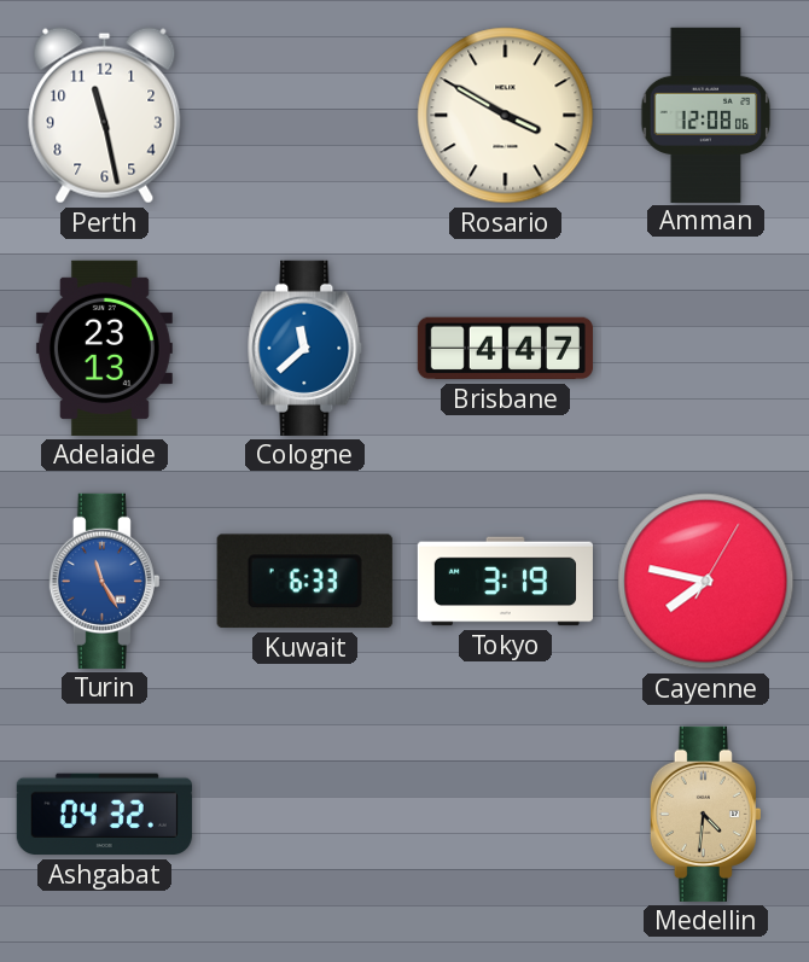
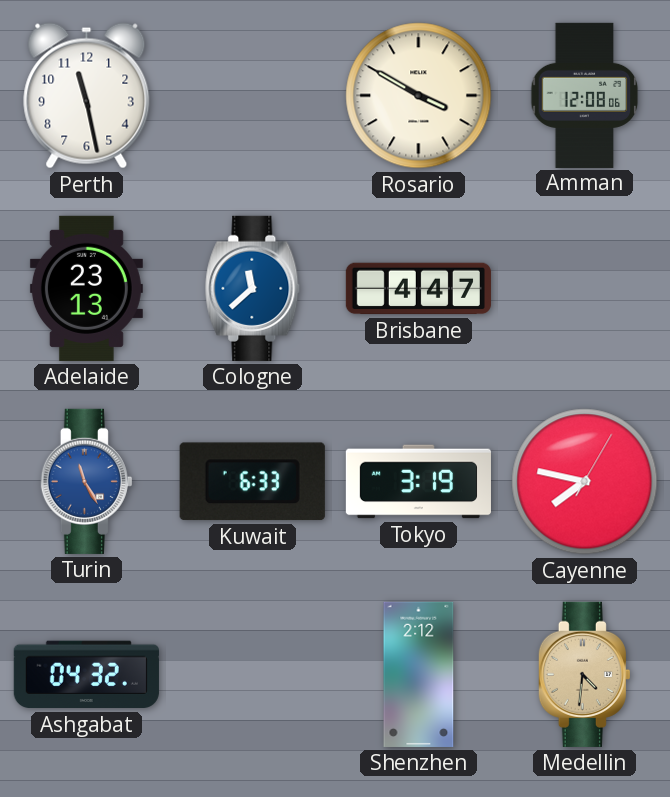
Shenzhen: none -> 2:12 (419, 674)
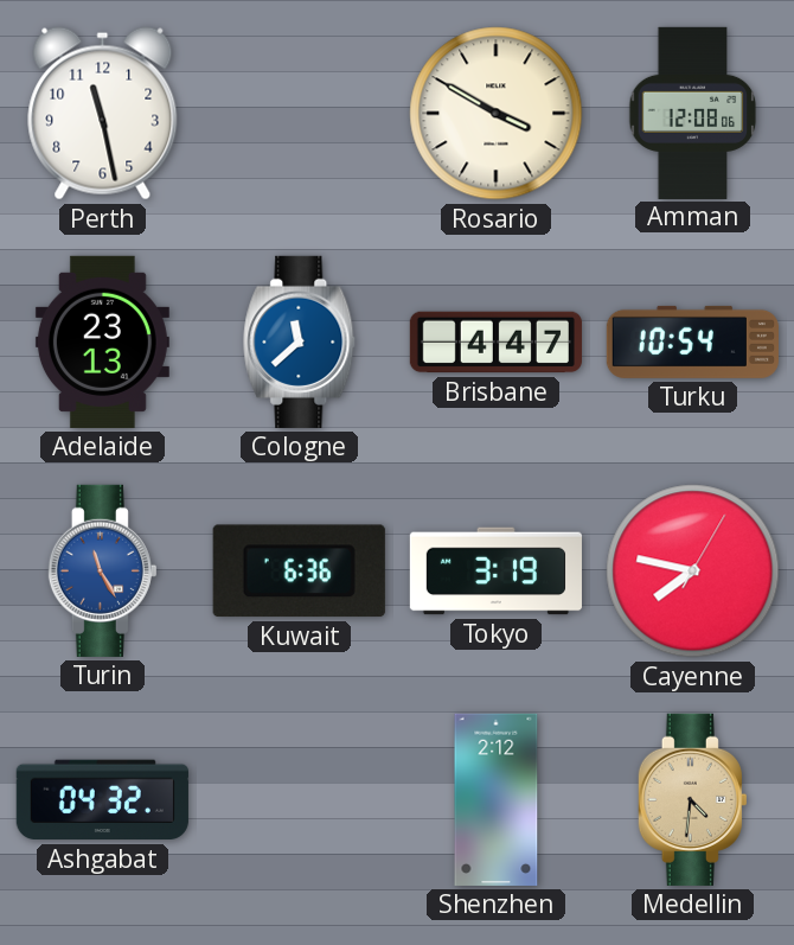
Turku: none -> 10:54 (692, 341)
Kuwait: 6:33 -> 6:36 (299, 572)
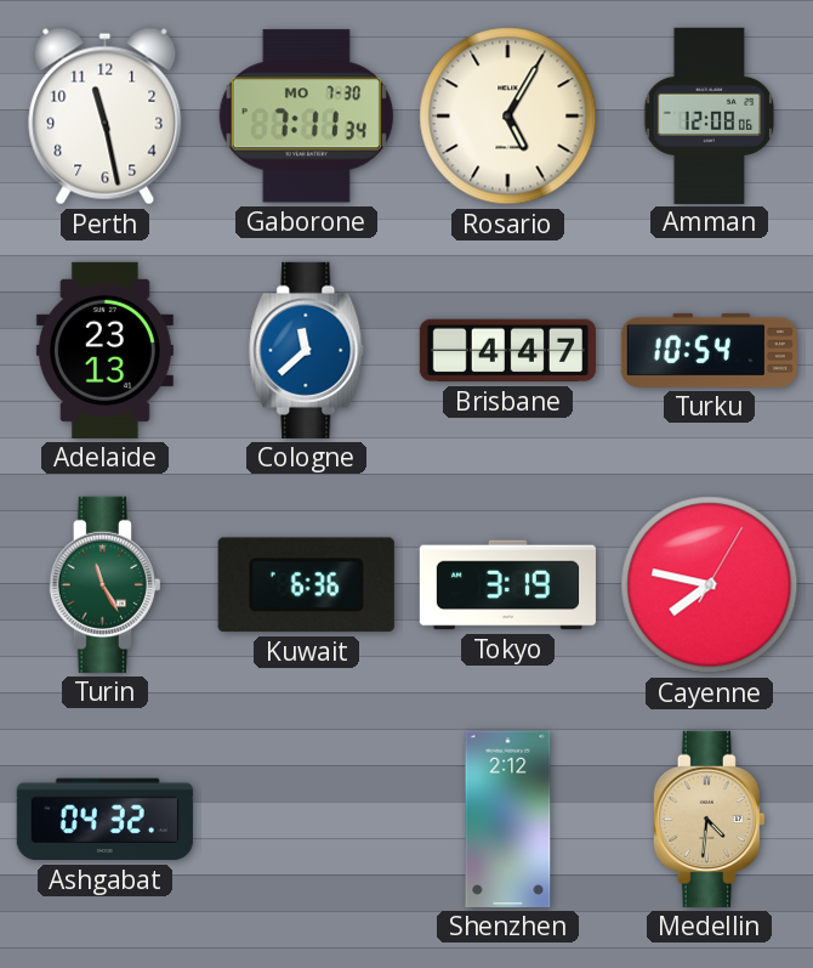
Gaborone: none -> 7:11 (306, 117)
Rosario: 3:50 -> 5:05 (508, 117)
Turin dial: blue -> green (104, 584)
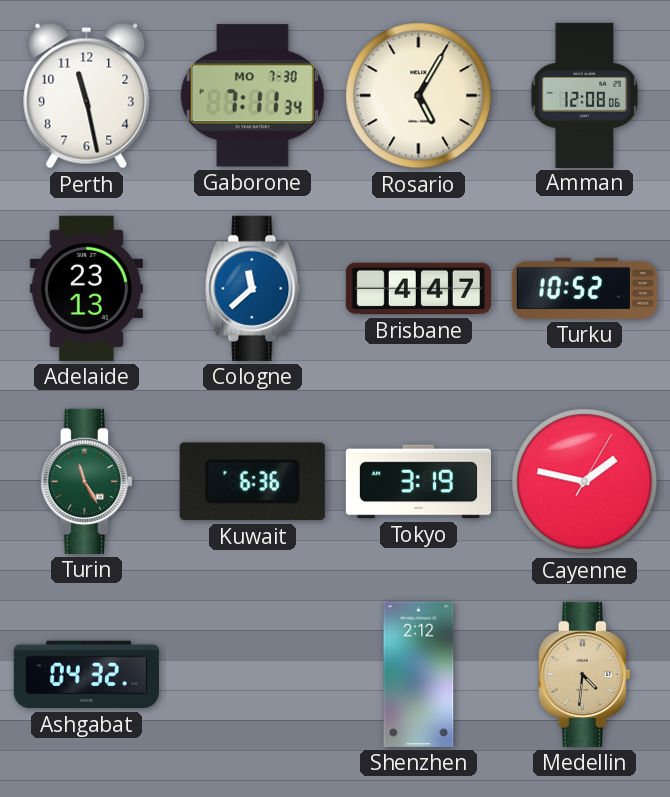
Turku: 10:54 -> 10:52 (584, 288)
Cayenne: 7:47 -> 1:47 (585, 482)
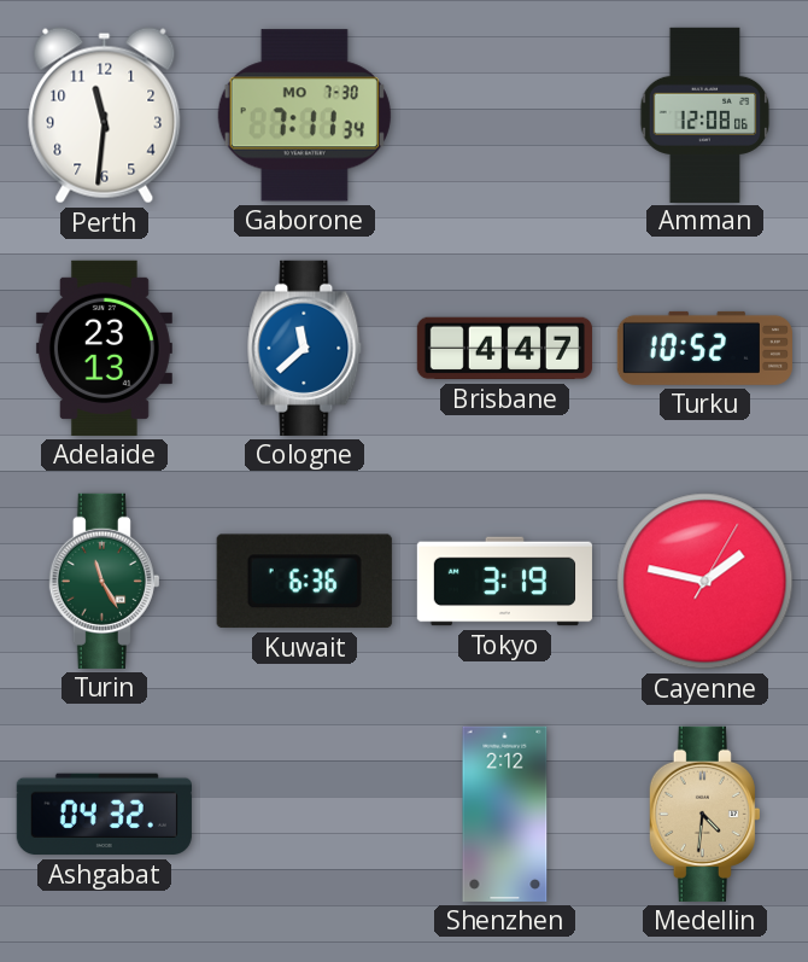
Perth: 11:28 -> 11:31 (105, 116)
Rosario: 5:05 -> none (419, 96)
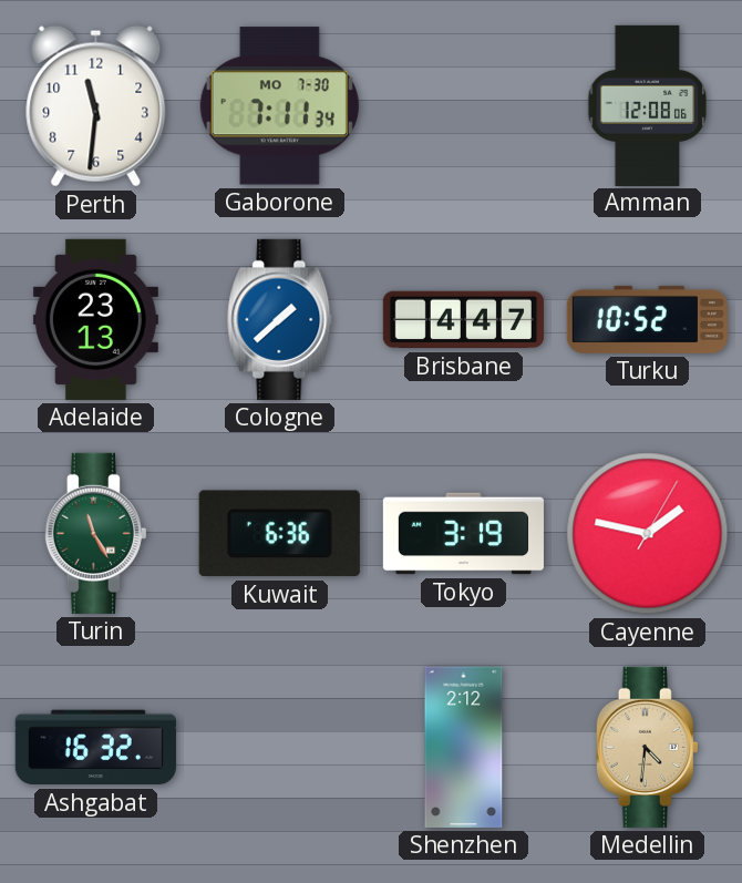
Cologne: 11:38 -> 1:38 (280, 319)
Ashgabat: 04:32 -> 16:32 (95, 748)
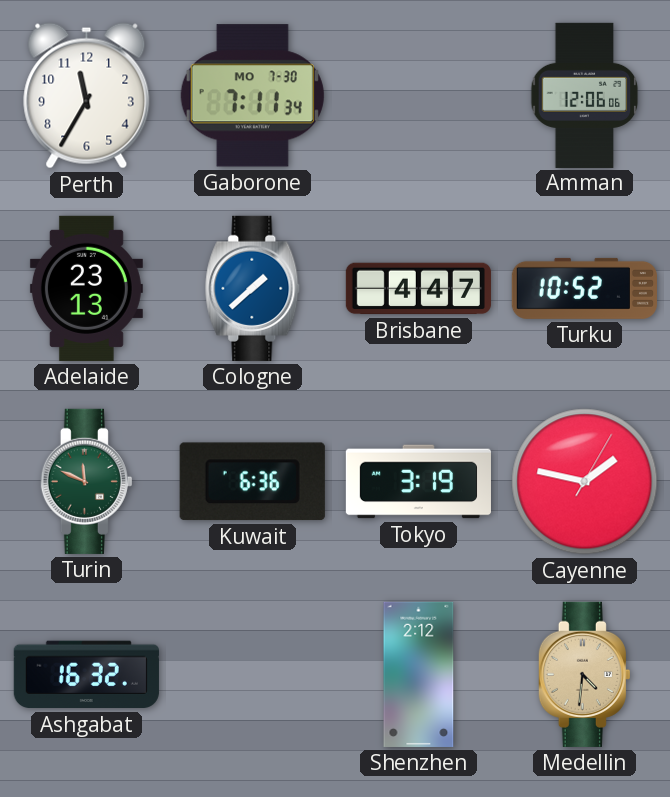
Perth: 11:31 -> 11:35 (87, 96)
Amman: 12:08 -> 12:06 (585, 95)
Turin: 11:25 -> 11:49 (86, 481)
